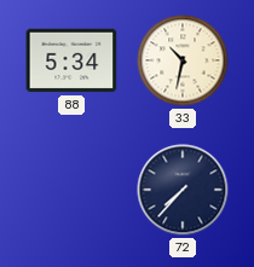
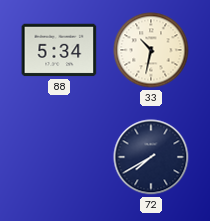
72: 7:37 -> 7:40 (151, 157)
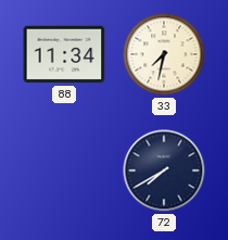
88: 5:34 -> 11:34 (64, 54)
33: 10:32 -> 7:32 (164, 54)
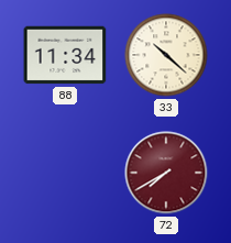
33: 7:32 -> 10:22 (166, 55)
72 dial: navy -> burgundy (166, 173)
